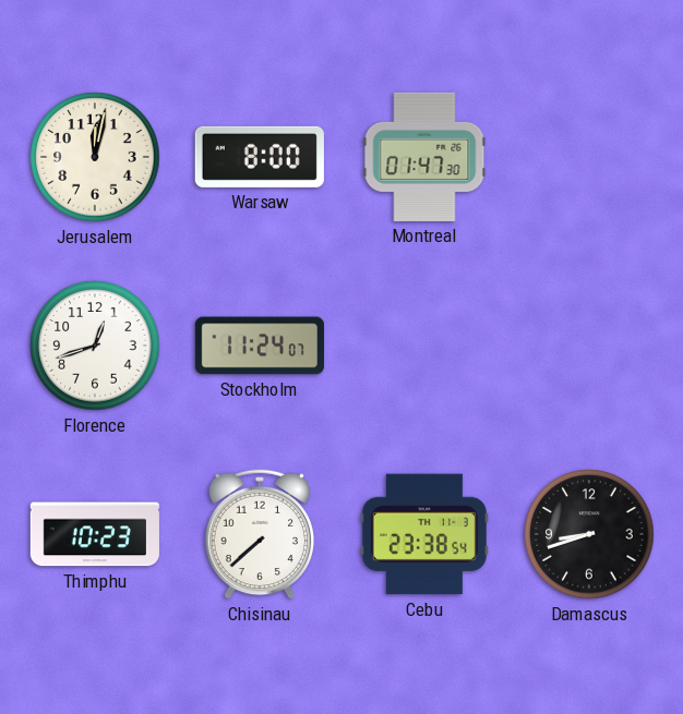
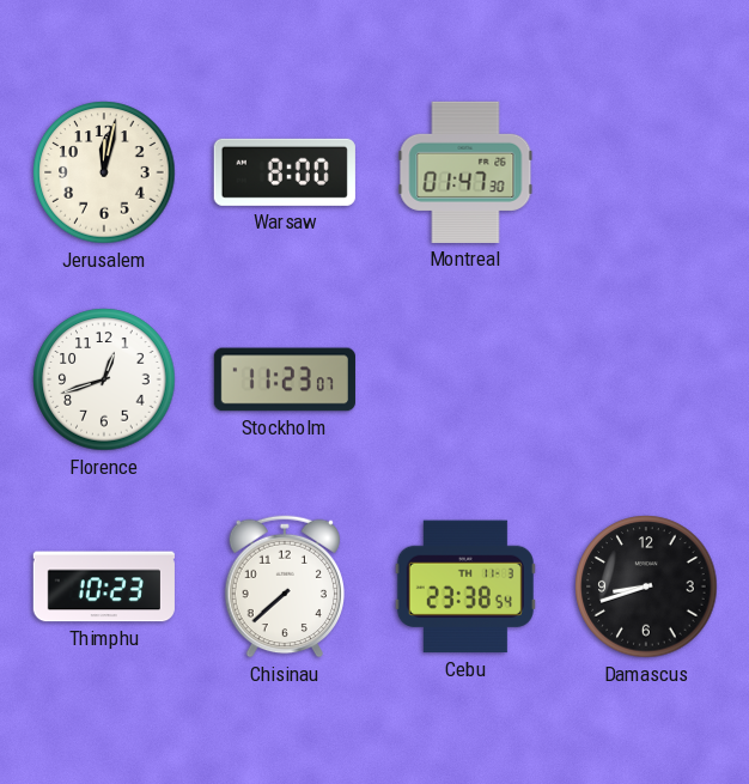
Stockholm: 11:24 -> 11:23 (285, 379)
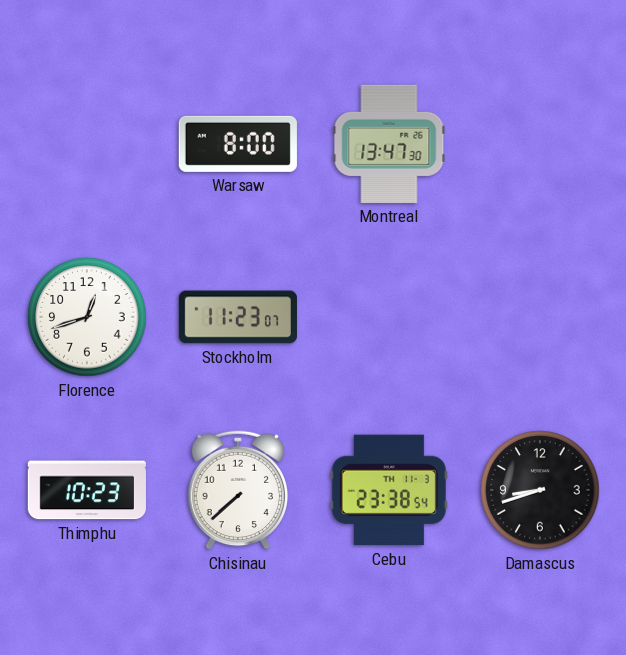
Jerusalem: 12:02 -> none (104, 172)
Montreal: 01:47 -> 13:47 (389, 144)
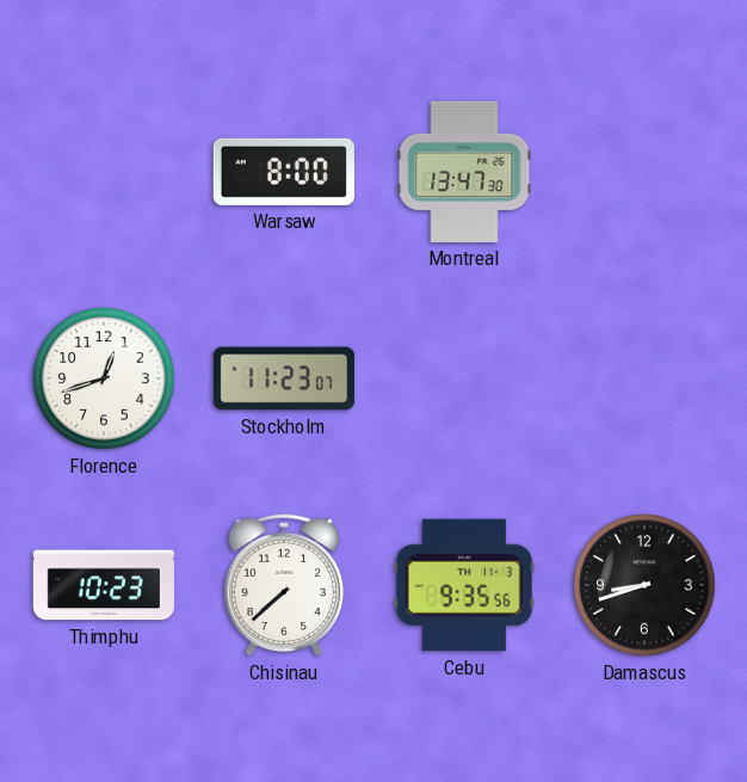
Cebu: 23:38 -> 9:35 (464, 585)
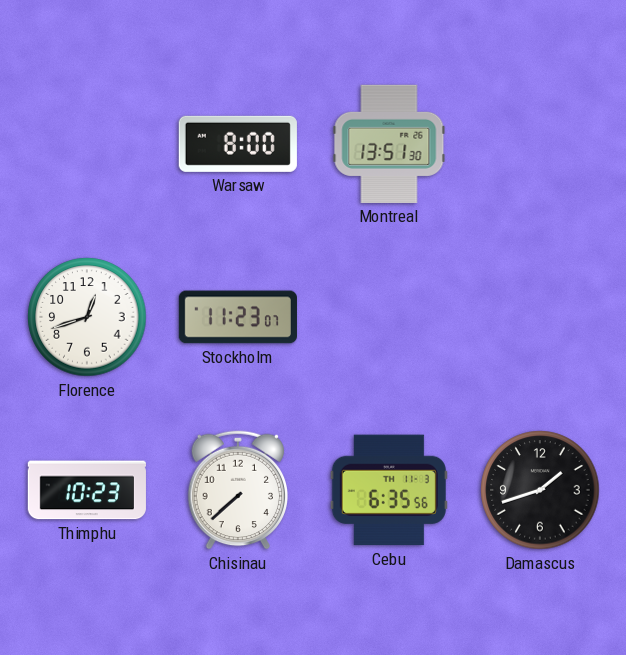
Montreal: 13:47 -> 13:51 (389, 144)
Cebu: 9:35 -> 6:35 (389, 490)
Damascus: 8:42 -> 1:42 (540, 490)
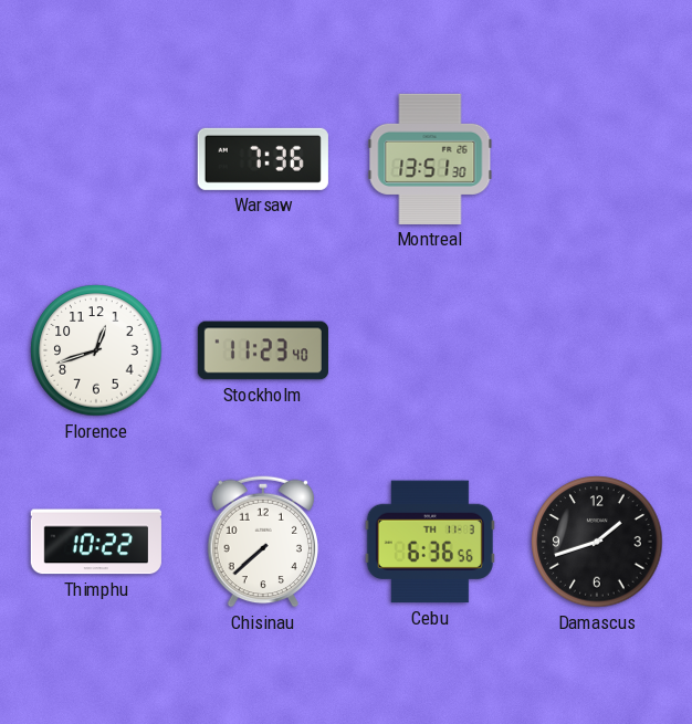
Warsaw: 8:00 -> 7:36 (263, 159)
Stockholm: 11:23:07 -> 11:23:40 (263, 350)
Thimphu: 10:23 -> 10:22 (96, 542)
Cebu: 6:35 -> 6:36 (430, 542)
